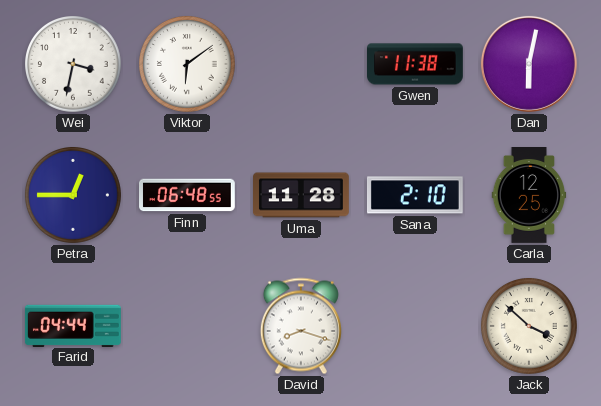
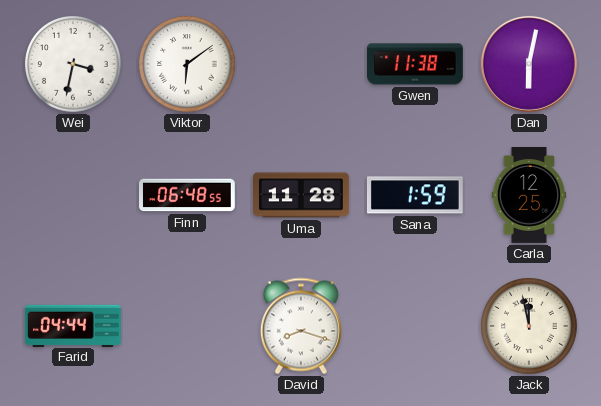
Petra: 12:45 -> none (74, 196)
Sana: 2:10 -> 1:59 (415, 195)
Jack: 3:52 -> 11:58 (530, 327)
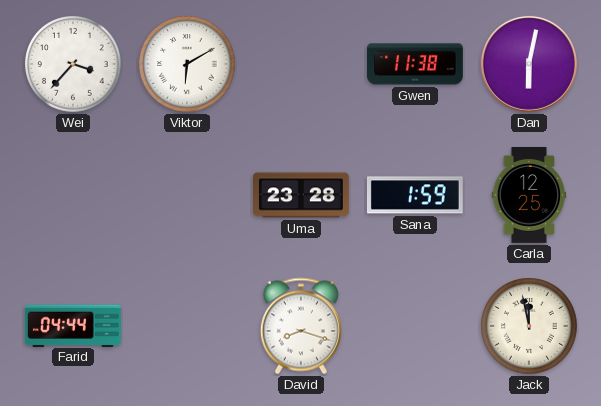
Wei: 3:32 -> 3:37 (74, 65)
Viktor: 6:09 -> 6:10 (188, 65)
Finn: 06:48 -> none (188, 195)
Uma: 11:28 -> 23:28 (302, 195)
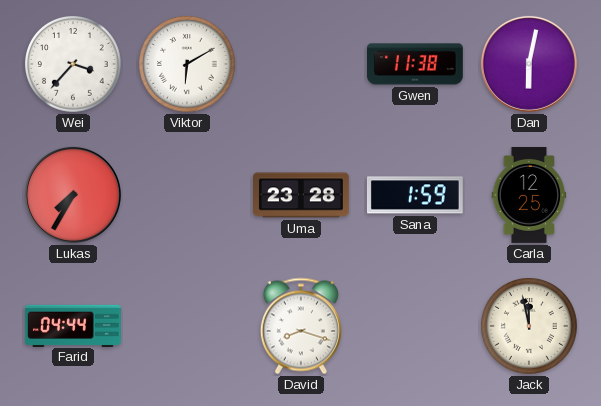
Lukas: none -> 7:35 (73, 195)
